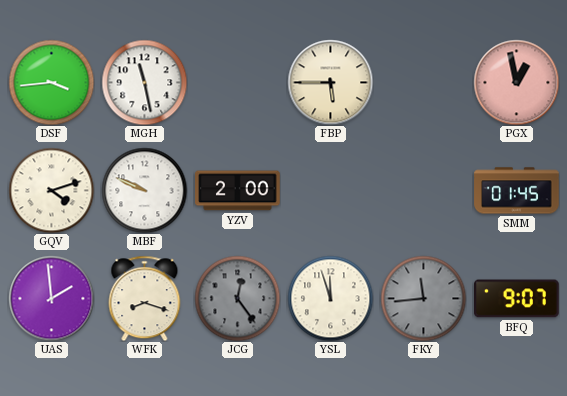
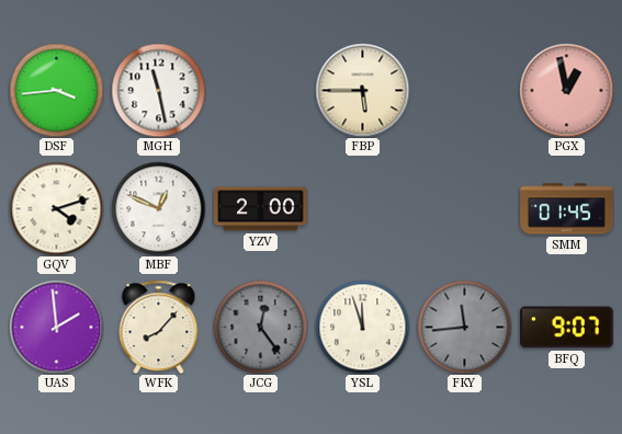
MBF: 9:49 -> 12:49 (158, 208)
WFK: 8:18 -> 8:07 (159, 327)
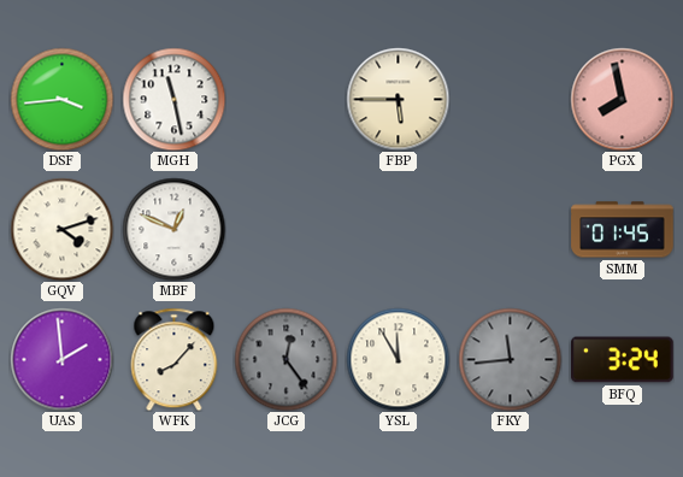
PGX: 12:58 -> 7:58 (622, 99)
YZV: 2:00 -> none (261, 209)
YSL: 11:57 -> 11:55 (398, 359)
BFQ: 9:07 -> 3:24 (623, 360)
